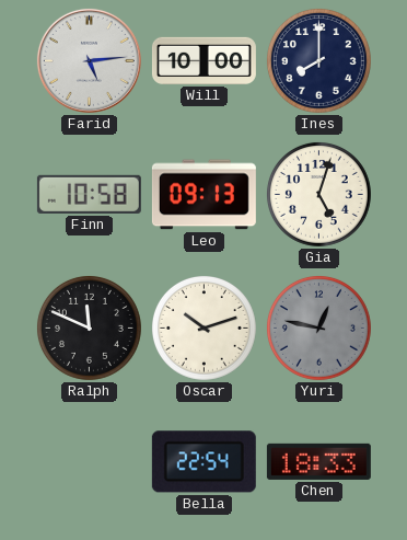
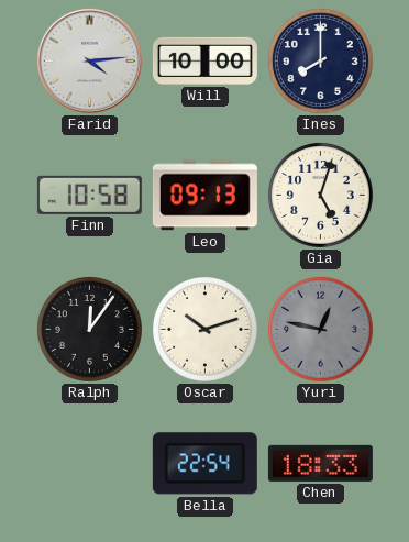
Farid: 5:14 -> 4:14 (89, 60)
Ralph: 11:49 -> 12:06 (90, 330)
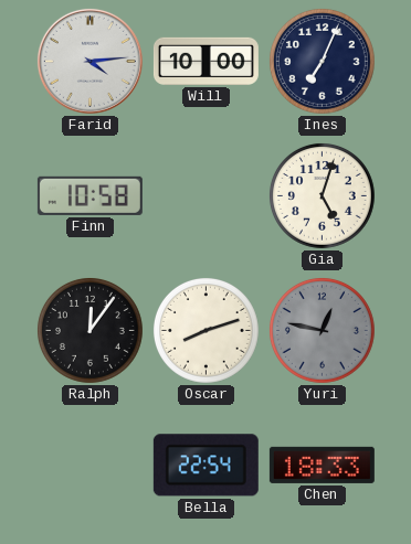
Ines: 8:00 -> 7:04 (323, 62)
Leo: 09:13 -> none (204, 196)
Oscar: 10:12 -> 8:12 (207, 331)
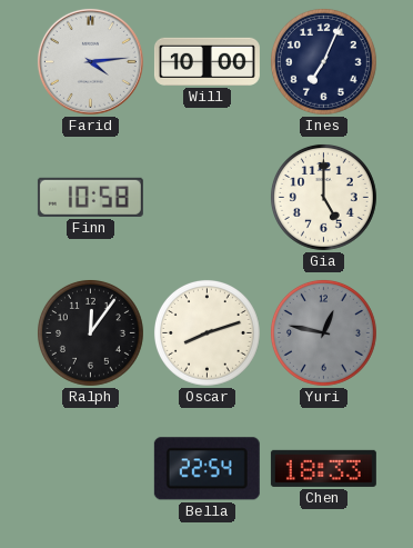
Gia: 5:03 -> 5:00 (324, 198)
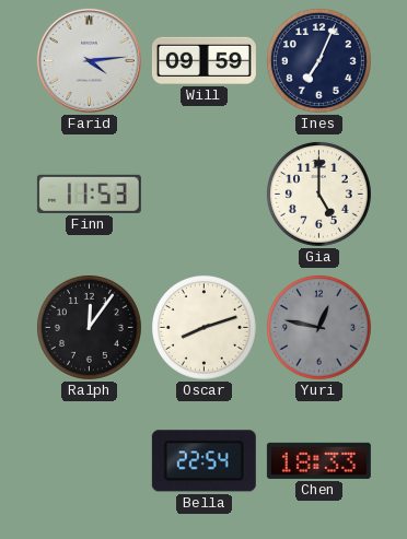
Will: 10:00 -> 09:59 (203, 60)
Finn: 10:58 -> 11:53 (89, 194)
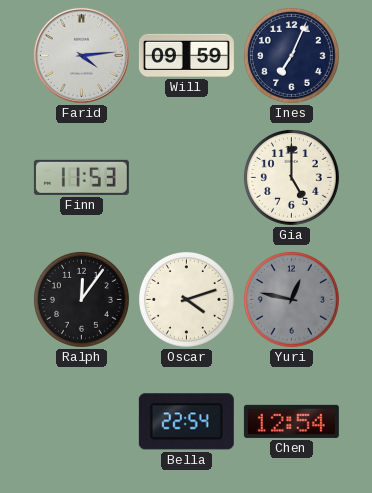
Oscar: 8:12 -> 4:12 (187, 300)
Chen: 18:33 -> 12:54 (291, 421)
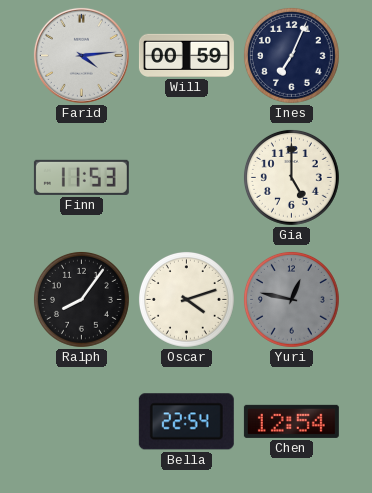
Will: 09:59 -> 00:59 (186, 55)
Ralph: 12:06 -> 8:06 (82, 300)
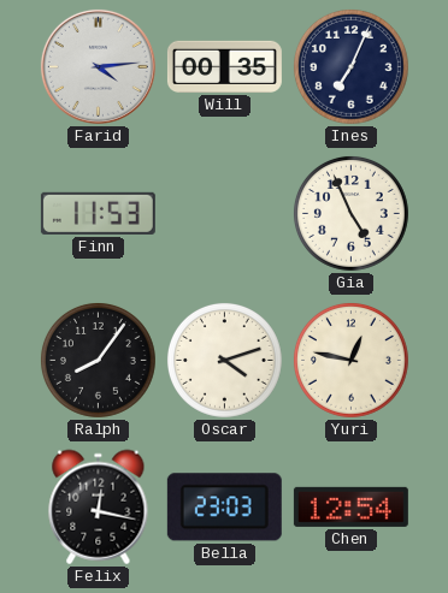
Will: 00:59 -> 00:35 (224, 66)
Gia: 5:00 -> 4:56 (352, 214)
Yuri dial: grey -> cream (352, 361)
Felix: none -> 12:17 (99, 508)
Bella: 22:54 -> 23:03 (224, 508)
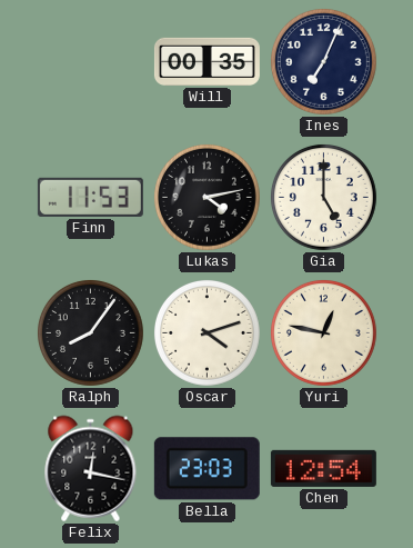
Farid: 4:14 -> none (98, 66)
Lukas: none -> 4:13 (208, 198)
Gia: 4:56 -> 5:00 (324, 198)
